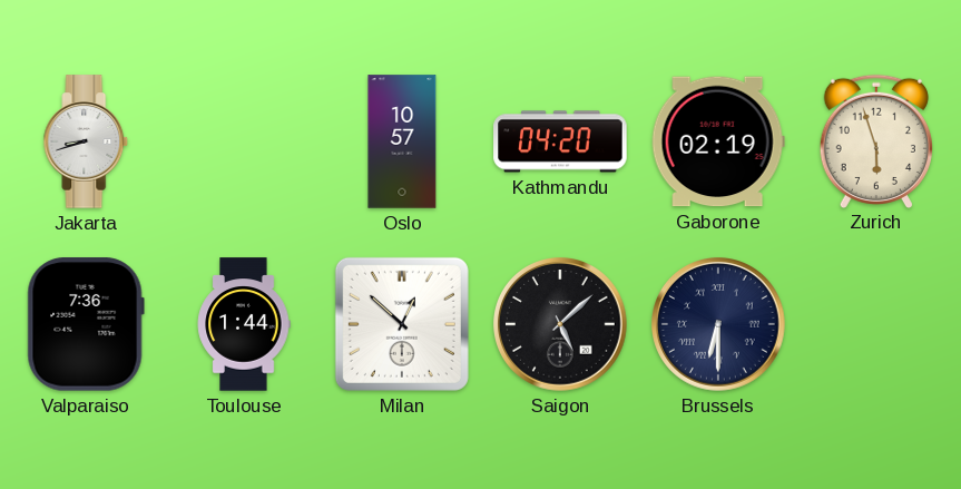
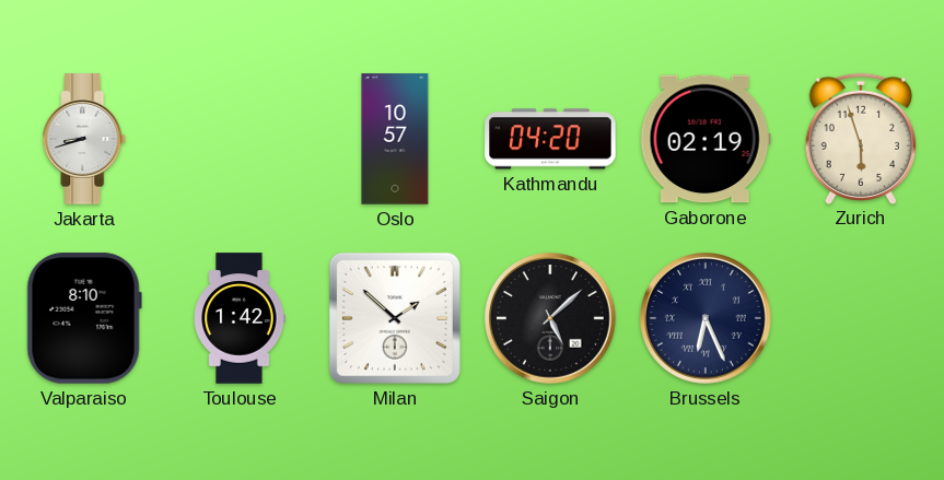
Valparaiso: 7:36 -> 8:10 (84, 318)
Toulouse: 1:44 -> 1:42 (240, 318)
Milan: 12:52 -> 1:52 (395, 318)
Brussels: 6:30 -> 6:26 (707, 319)
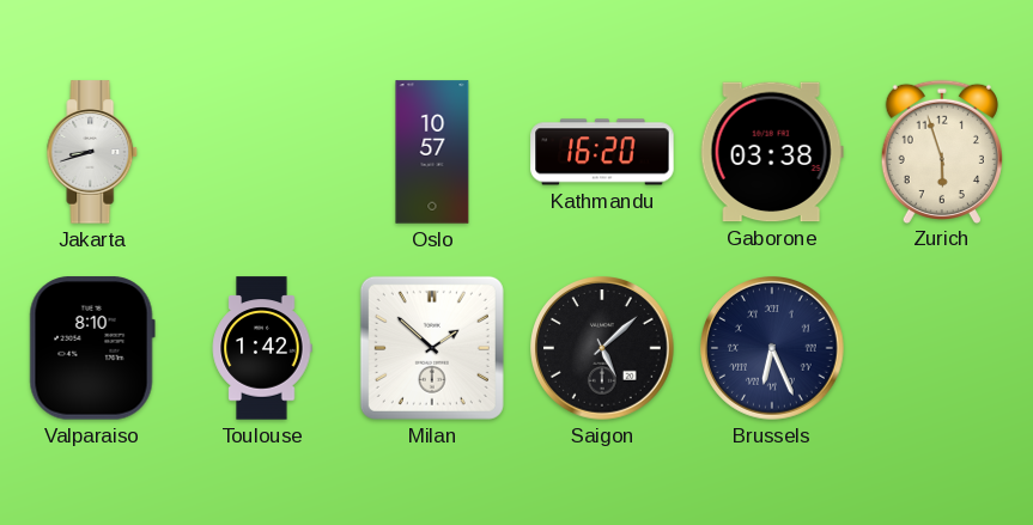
Kathmandu: 04:20 -> 16:20 (602, 152)
Gaborone: 02:19 -> 03:38 (772, 152)
